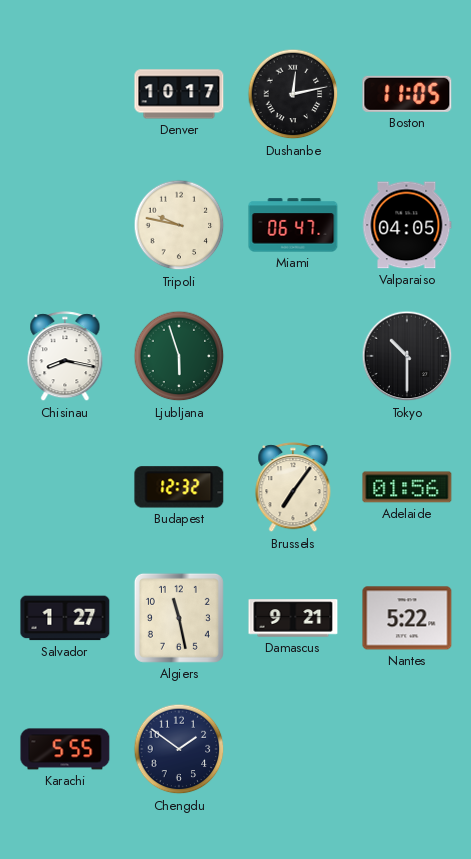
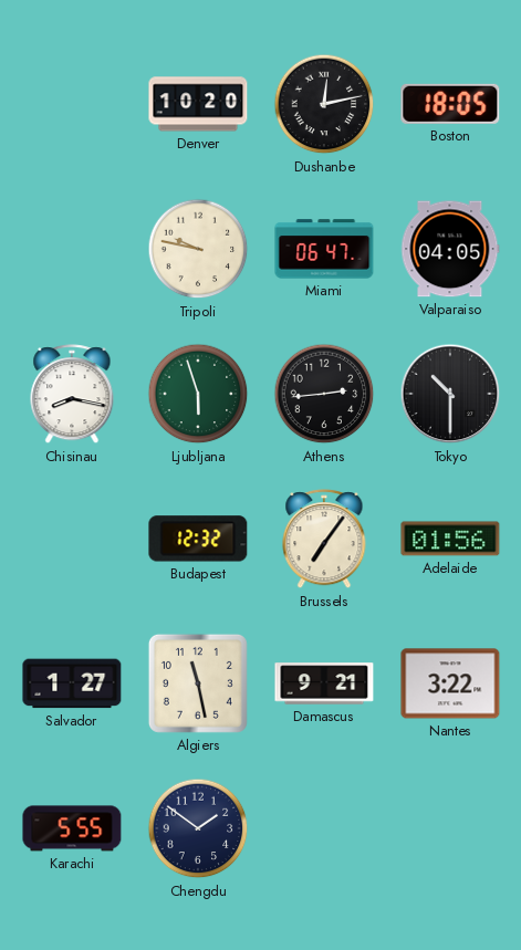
Denver: 10:17 -> 10:20 (198, 104)
Boston: 11:05 -> 18:05 (450, 104)
Athens: none -> 2:44 (324, 394)
Nantes: 5:22 -> 3:22 (450, 683)
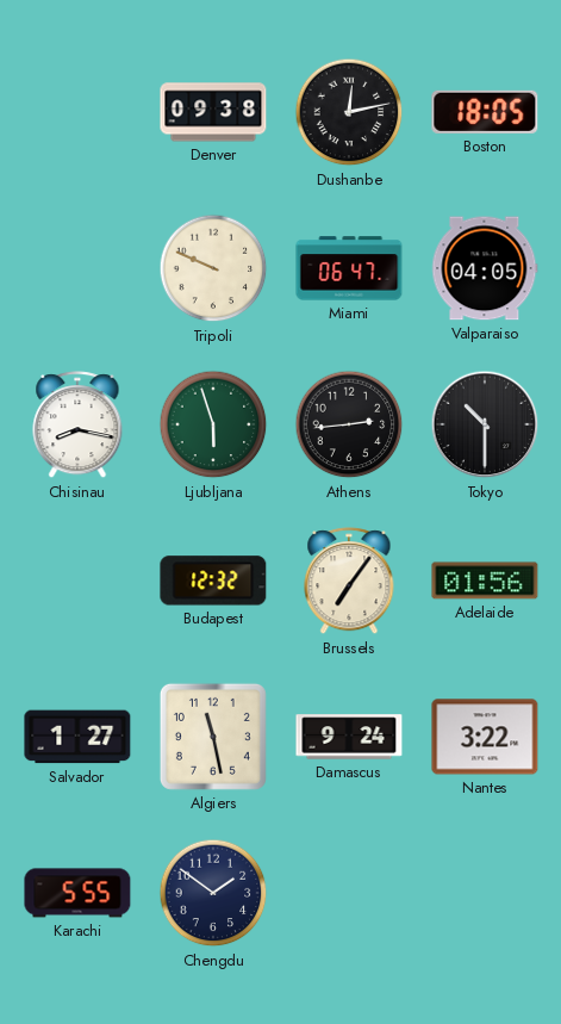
Denver: 10:20 -> 09:38 (213, 112)
Tripoli: 9:47 -> 9:49 (213, 268)
Damascus: 9:21 -> 9:24 (349, 737)
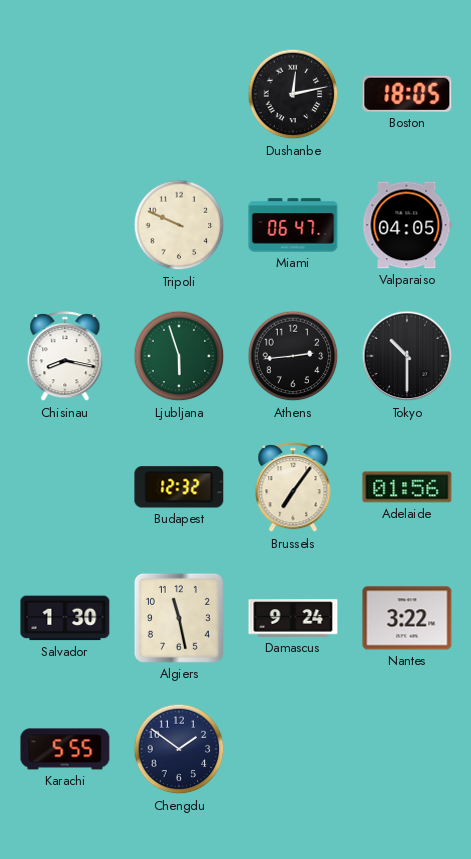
Denver: 09:38 -> none (213, 112)
Salvador: 1:27 -> 1:30 (65, 618)
